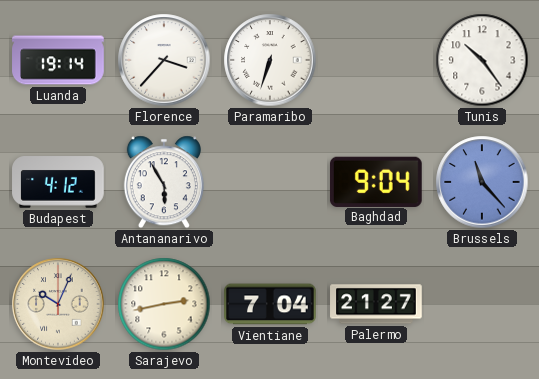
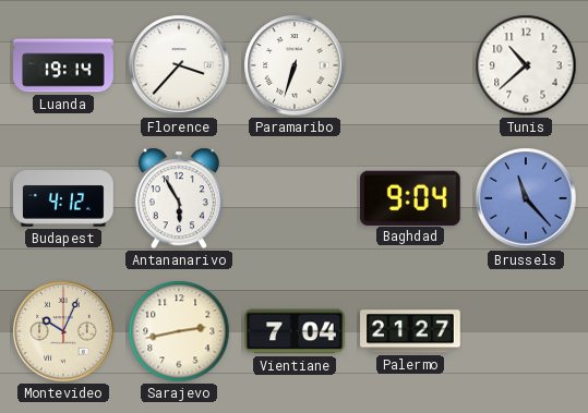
Tunis: 10:24 -> 10:38 (526, 65)
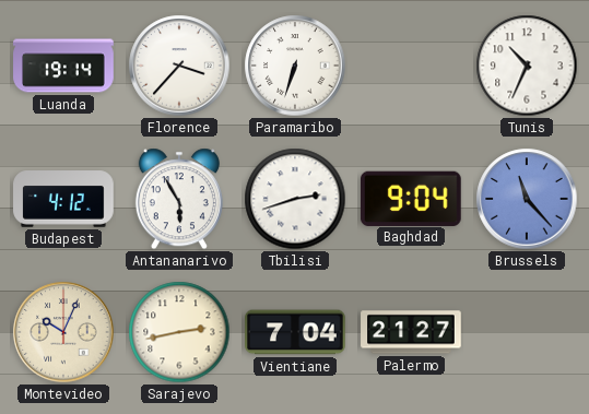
Tunis: 10:38 -> 10:34 (527, 66)
Tbilisi: none -> 2:42 (295, 199)
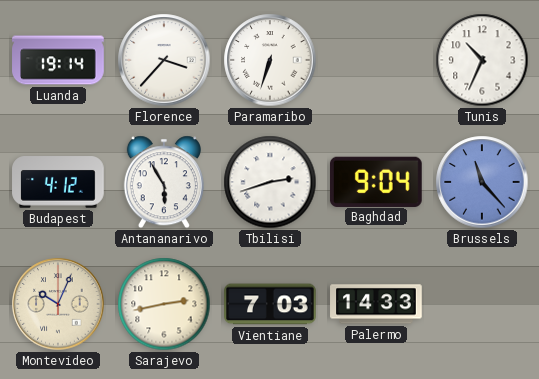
Vientiane: 7:04 -> 7:03 (270, 304)
Palermo: 21:27 -> 14:33 (376, 304)
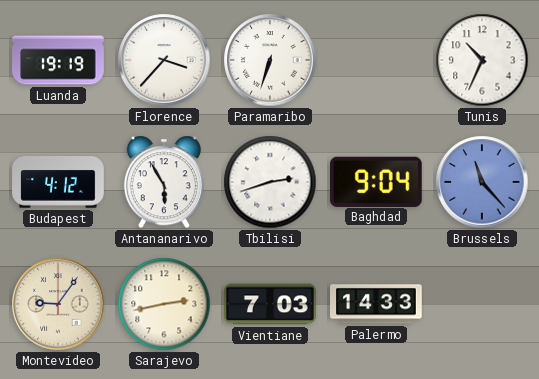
Luanda: 19:14 -> 19:19 (58, 60)
Montevideo: 10:04 -> 9:06 (58, 304)
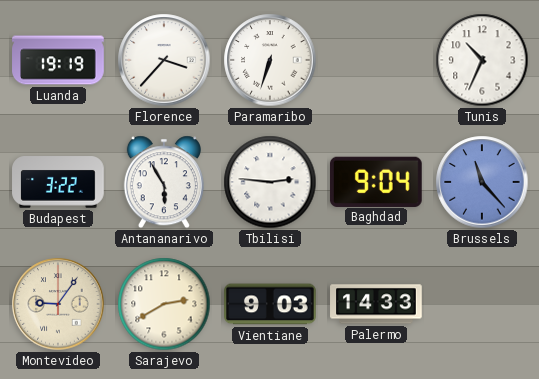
Budapest: 4:12 -> 3:22 (58, 182)
Tbilisi: 2:42 -> 2:46 (270, 182)
Sarajevo: 2:43 -> 2:40 (164, 304)
Vientiane: 7:03 -> 9:03 (270, 304)
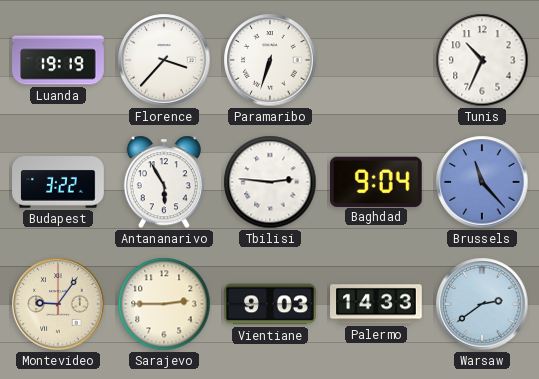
Sarajevo: 2:40 -> 2:45 (164, 304)
Warsaw: none -> 2:39 (482, 304)
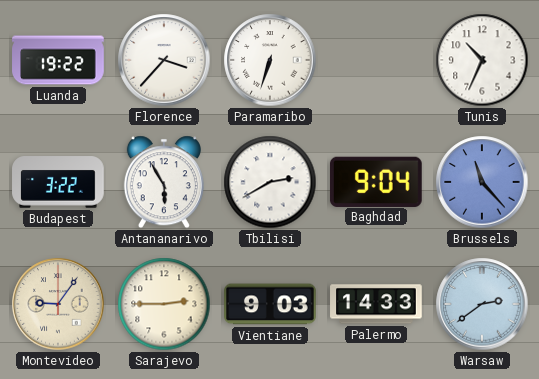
Luanda: 19:19 -> 19:22 (58, 60)
Tbilisi: 2:46 -> 2:40 (270, 182)
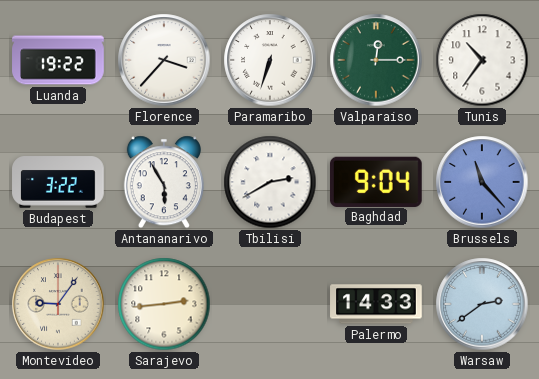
Valparaiso: none -> 12:15 (376, 60)
Tunis: 10:34 -> 10:36 (482, 60)
Sarajevo: 2:45 -> 2:44 (164, 304)
Vientiane: 9:03 -> none (270, 304)
